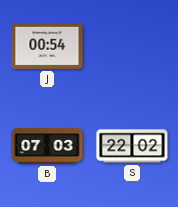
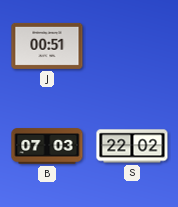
J: 00:54 -> 00:51 (47, 46)
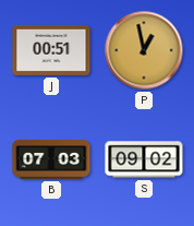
P: none -> 12:58 (144, 50)
S: 22:02 -> 09:02 (144, 159)
